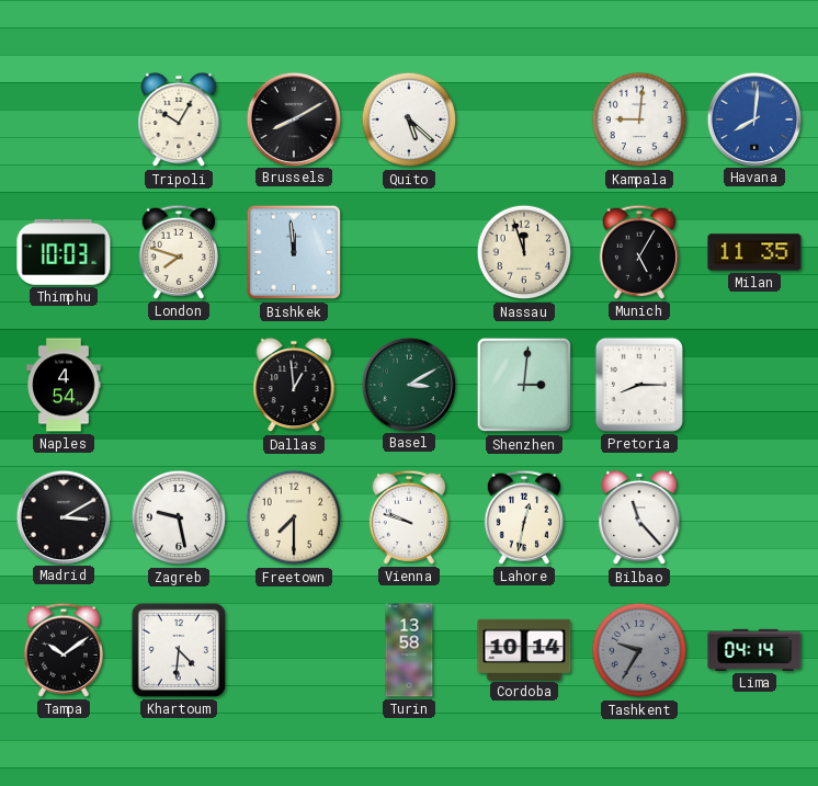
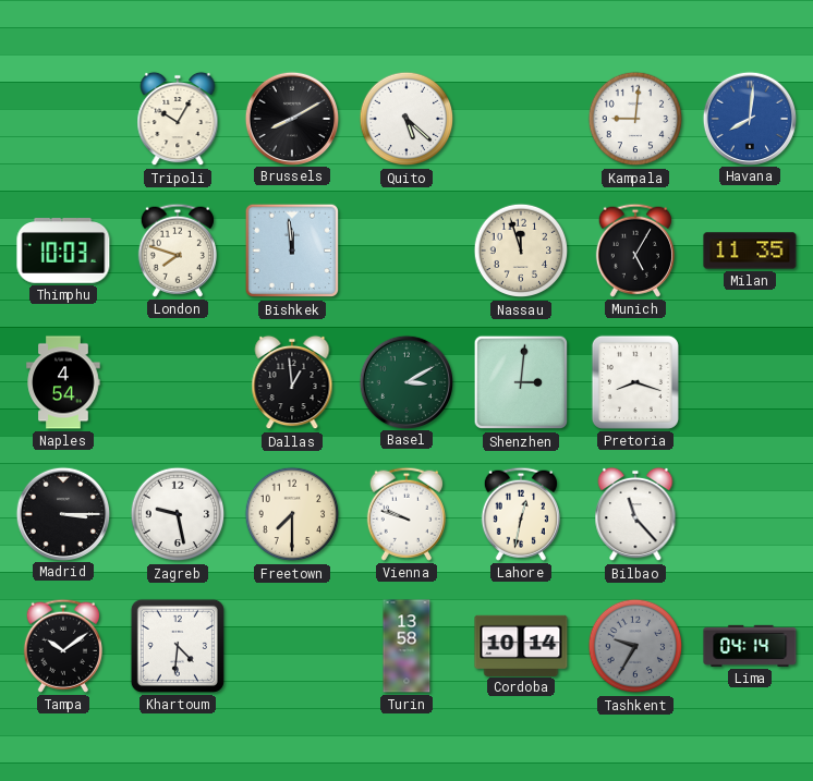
Pretoria: 8:15 -> 8:18 (635, 382)
Madrid: 3:10 -> 3:15 (62, 513)
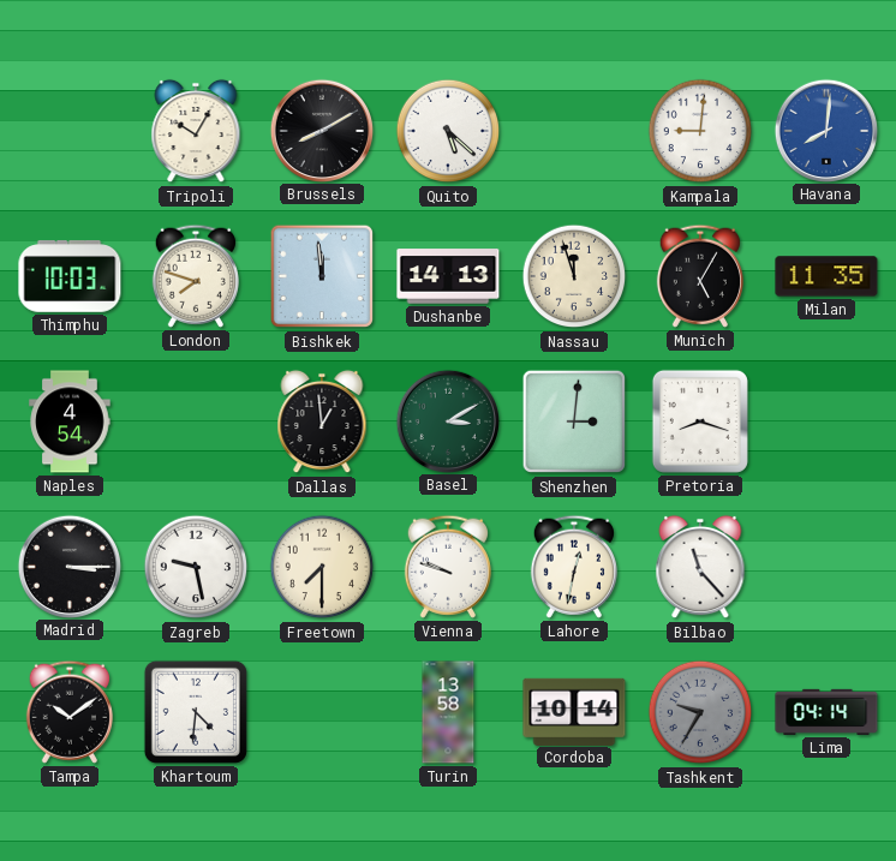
Dushanbe: none -> 14:13 (448, 276)
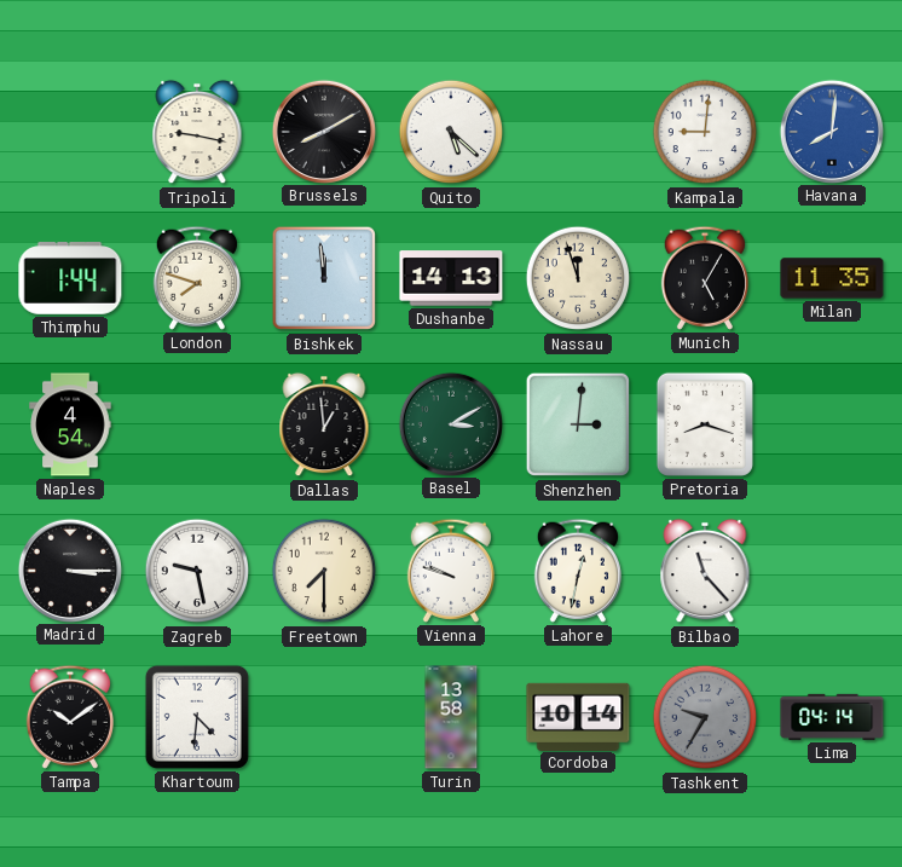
Tripoli: 10:05 -> 9:17 (197, 132)
Thimphu: 10:03 -> 1:44 (70, 278)
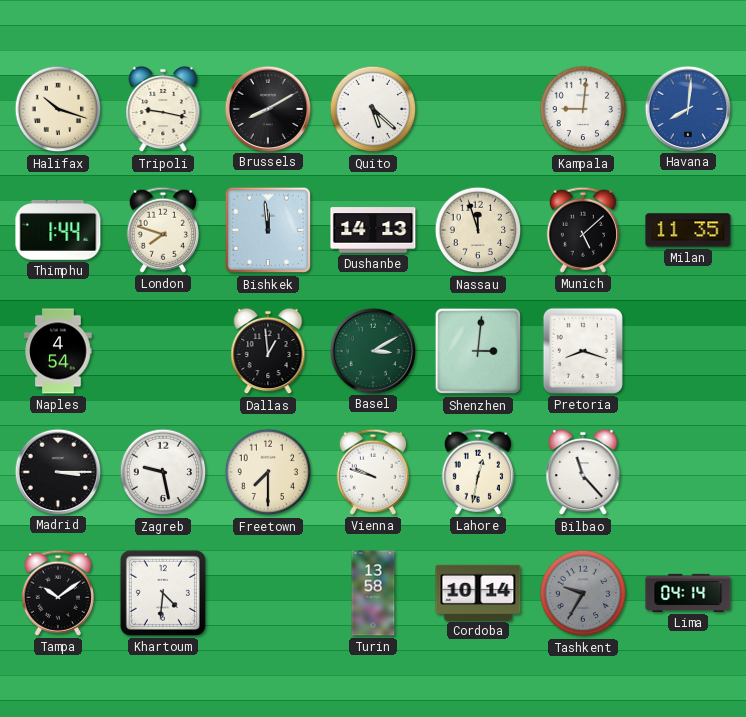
Halifax: none -> 10:18 (58, 109)
Munich: 5:05 -> 5:08 (583, 230)
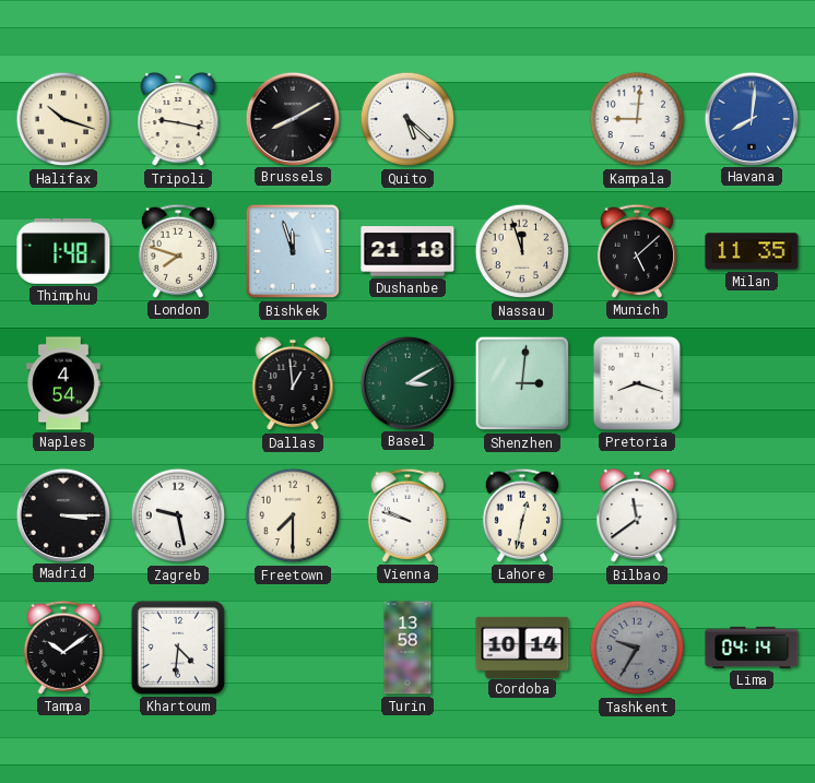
Thimphu: 1:44 -> 1:48 (63, 251)
Bishkek: 11:59 -> 11:57 (293, 251)
Dushanbe: 14:13 -> 21:18 (407, 251)
Bilbao: 11:23 -> 11:39 (637, 515)
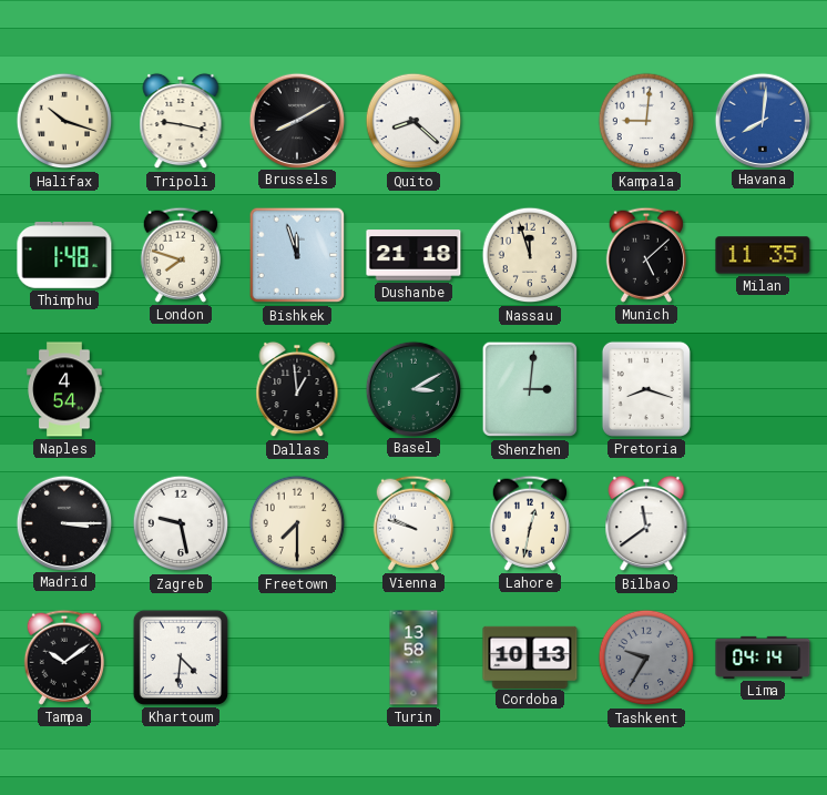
Quito: 5:22 -> 8:22 (413, 121)
Cordoba: 10:14 -> 10:13 (530, 656)
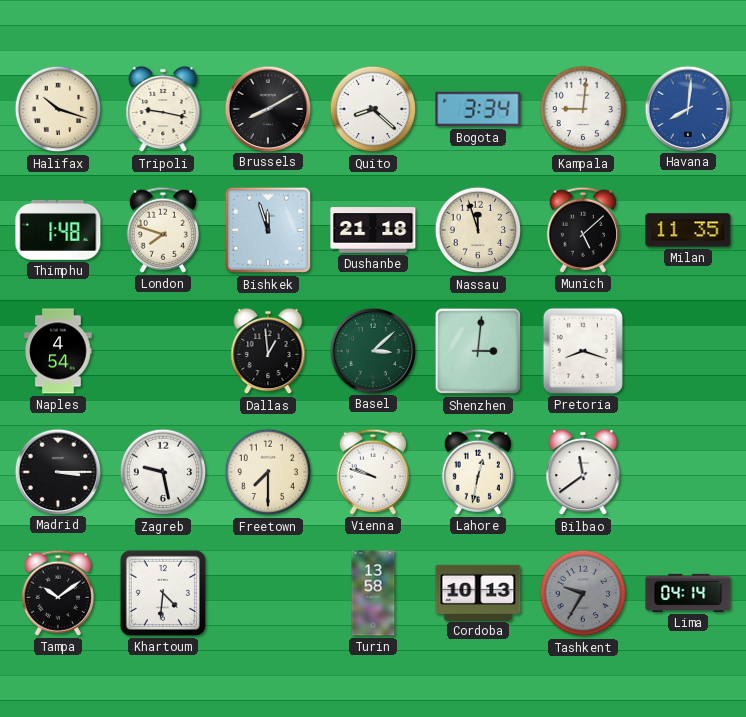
Bogota: none -> 3:34 (478, 109)
Basel: 3:10 -> 3:08 (372, 350)
